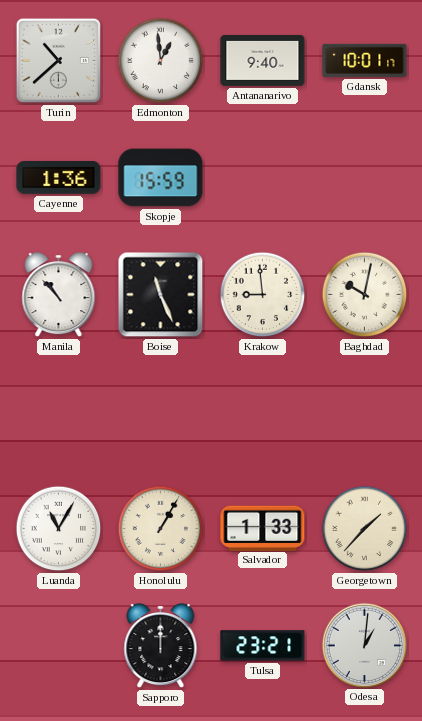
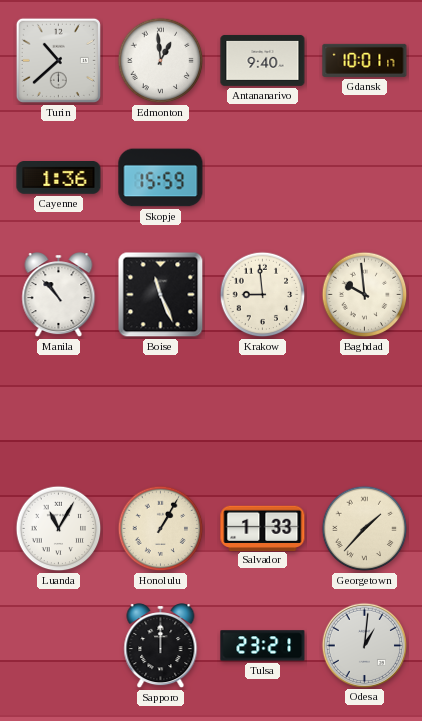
Baghdad: 10:02 -> 9:59 (365, 295)
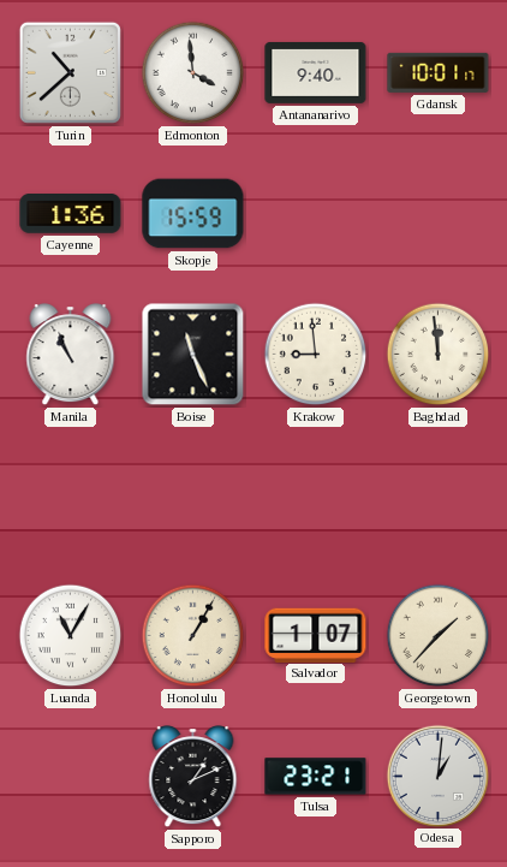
Edmonton: 12:59 -> 3:59 (193, 73)
Manila: 10:53 -> 10:56 (71, 355)
Baghdad: 9:59 -> 11:59 (439, 355)
Salvador: 1:33 -> 1:07 (316, 635)
Sapporo: 12:00 -> 1:11 (193, 777)
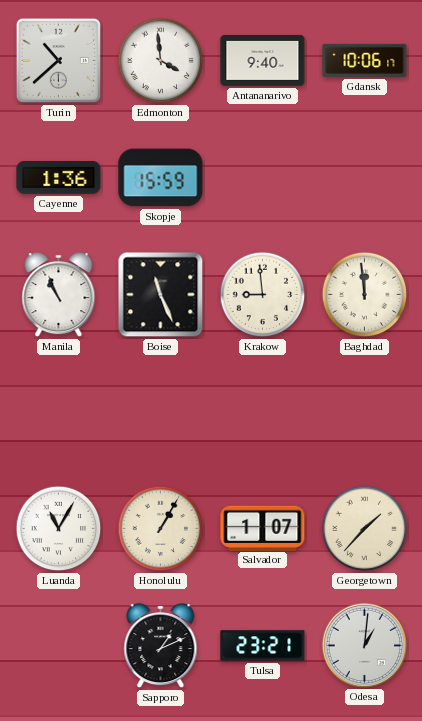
Gdansk: 10:01 -> 10:06 (365, 60)
